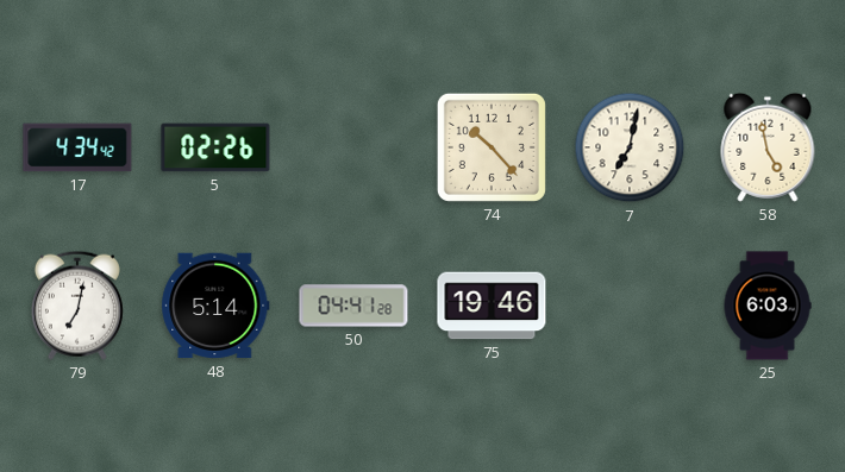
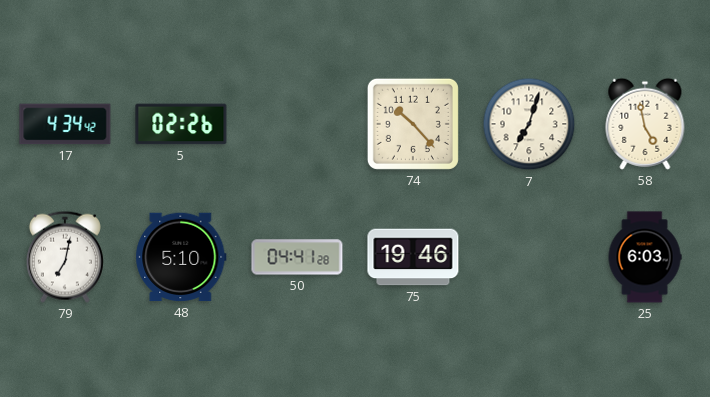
7: 7:02 -> 7:03 (529, 124)
48: 5:14 -> 5:10 (181, 257)
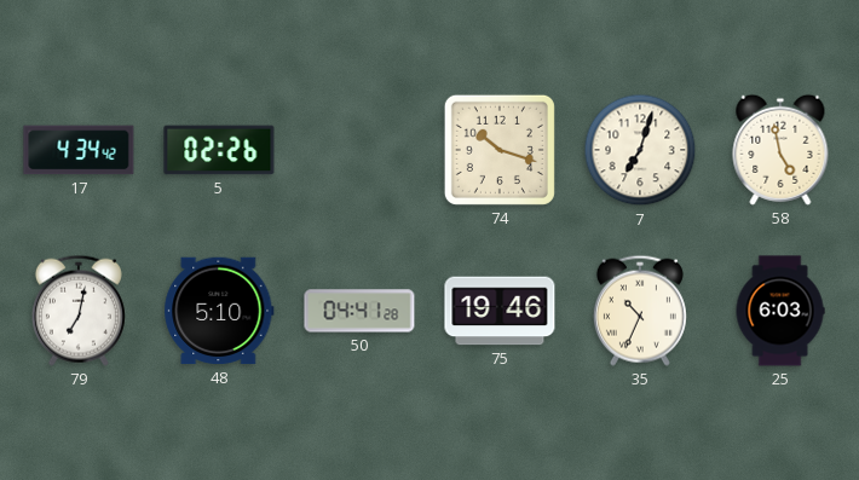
74: 10:23 -> 10:18 (500, 150)
35: none -> 10:34 (640, 311)
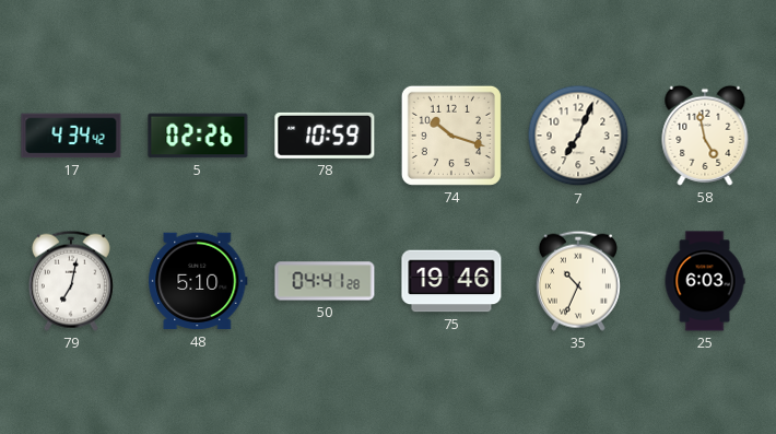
78: none -> 10:59 (325, 136)
7: 7:03 -> 7:04 (578, 136)
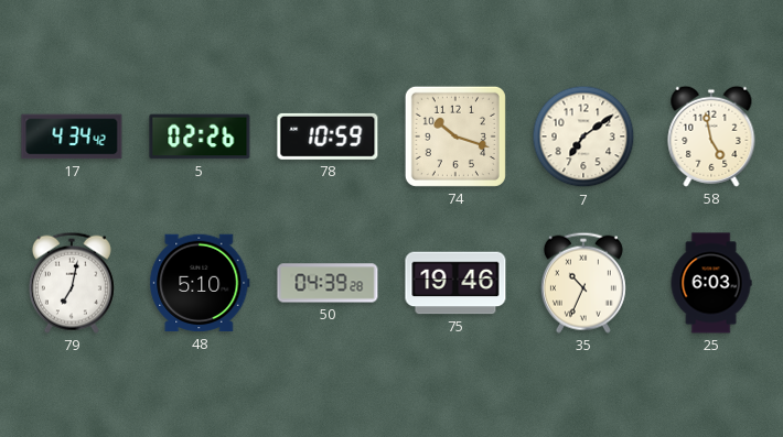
7: 7:04 -> 7:09 (583, 136)
50: 04:41 -> 04:39 (328, 283)
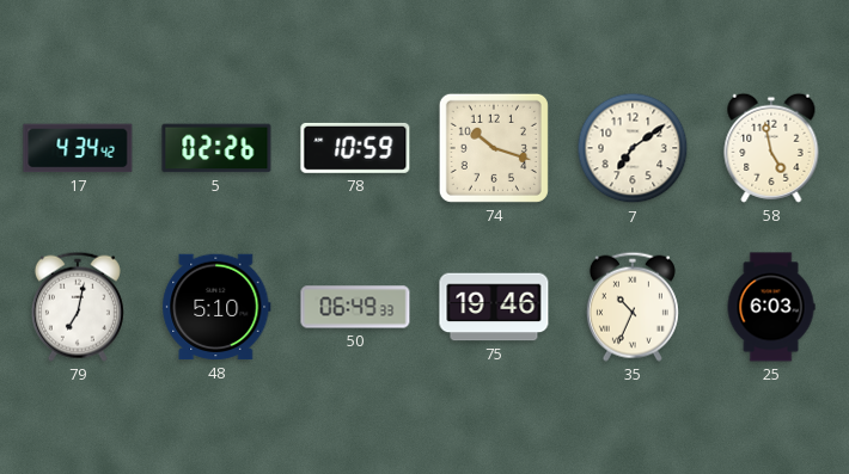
50: 04:39 -> 06:49 (355, 307)
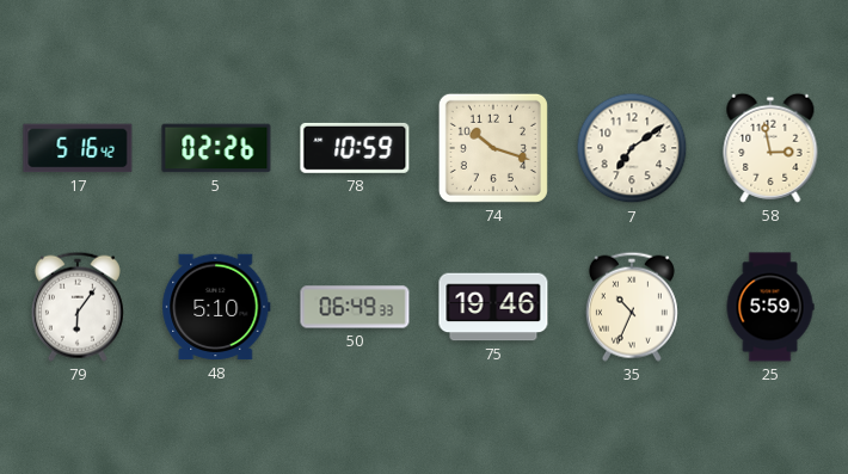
17: 4:34 -> 5:16 (78, 148)
58: 4:58 -> 2:58 (770, 148)
79: 7:02 -> 6:06 (78, 307)
25: 6:03 -> 5:59 (770, 307)
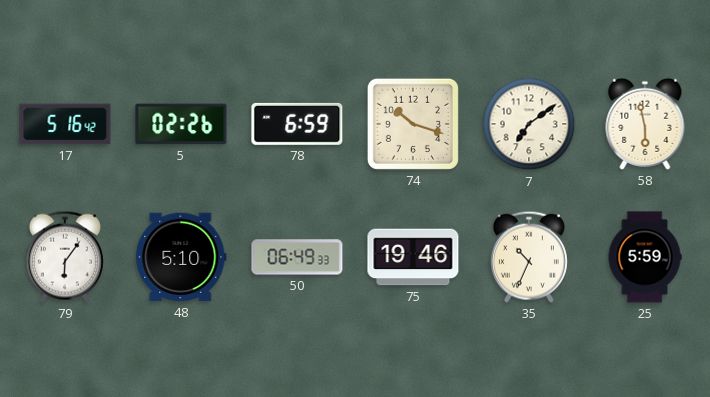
78: 10:59 -> 6:59 (297, 124)
58: 2:58 -> 5:58 (645, 124)
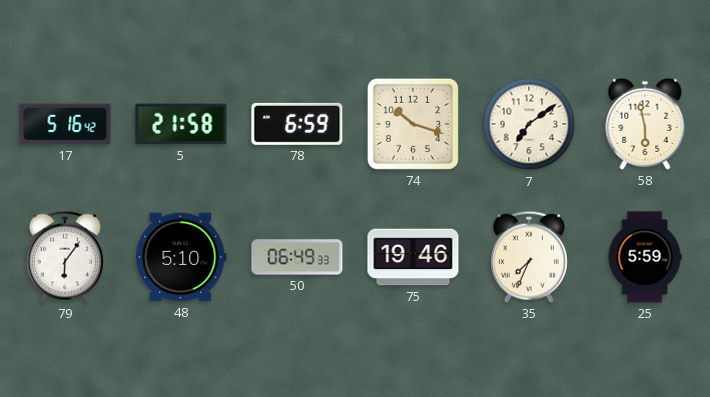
5: 02:26 -> 21:58 (181, 124)
35: 10:34 -> 7:34 (529, 257)
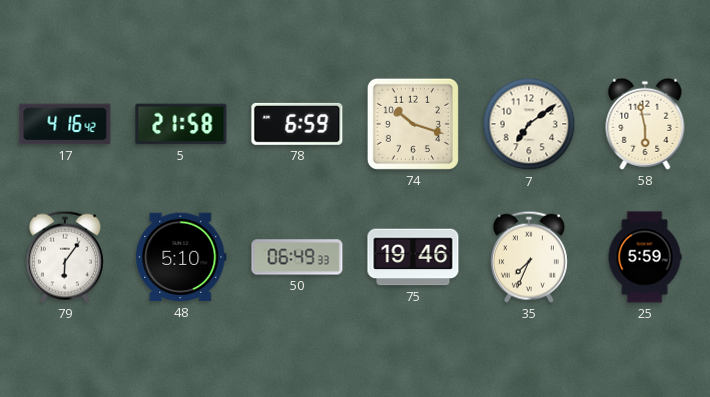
17: 5:16 -> 4:16 (65, 124)
